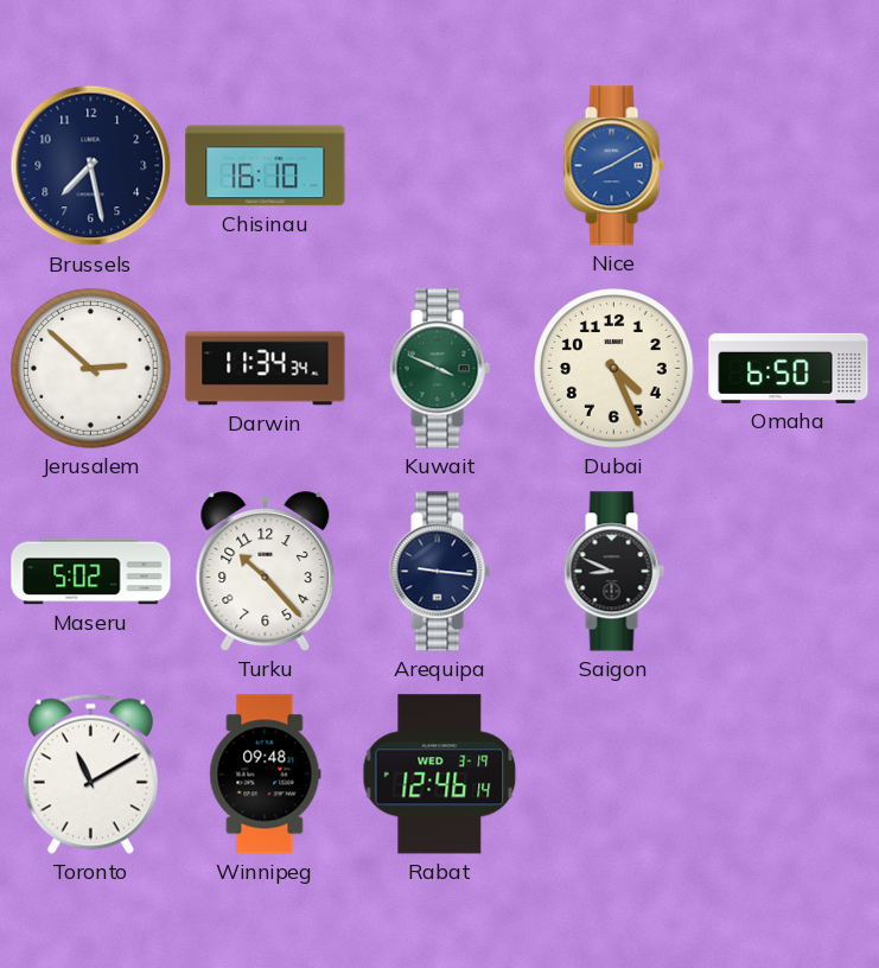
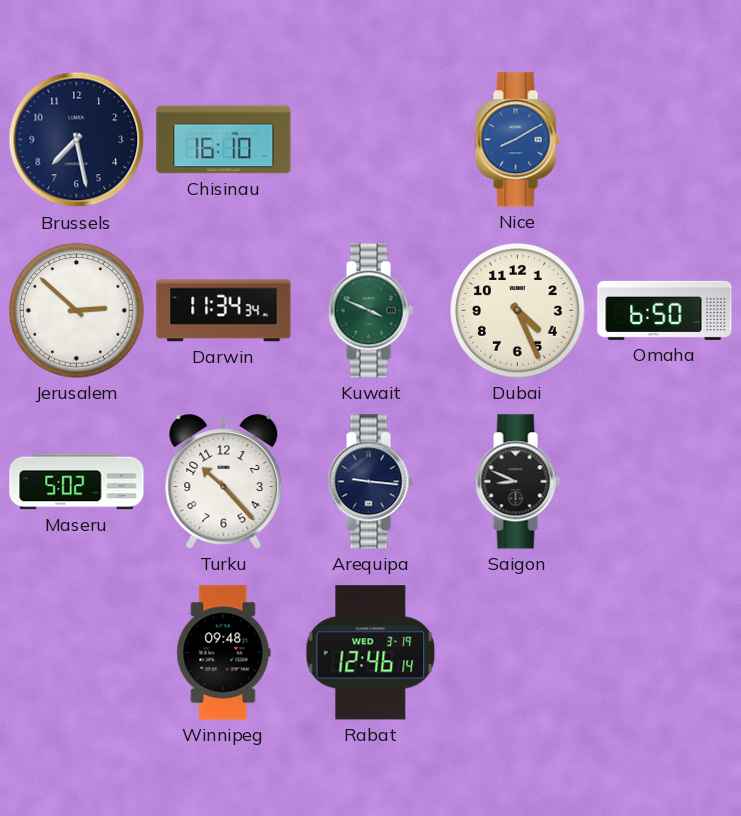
Toronto: 11:10 -> none (90, 773)
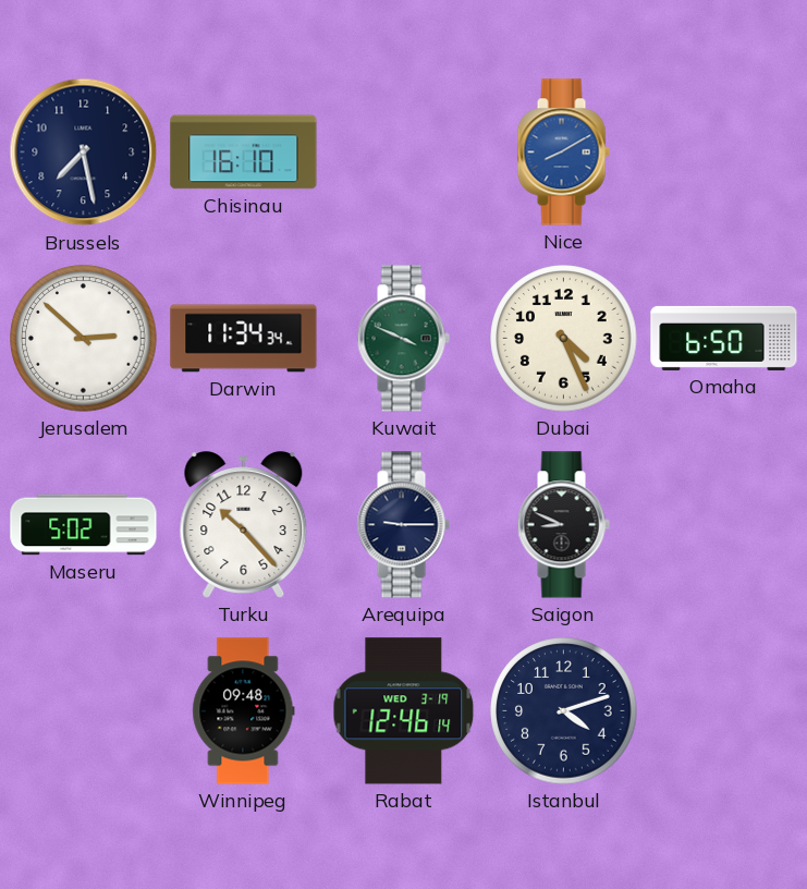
Arequipa: 9:16 -> 9:15 (403, 525)
Istanbul: none -> 4:12 (564, 711)
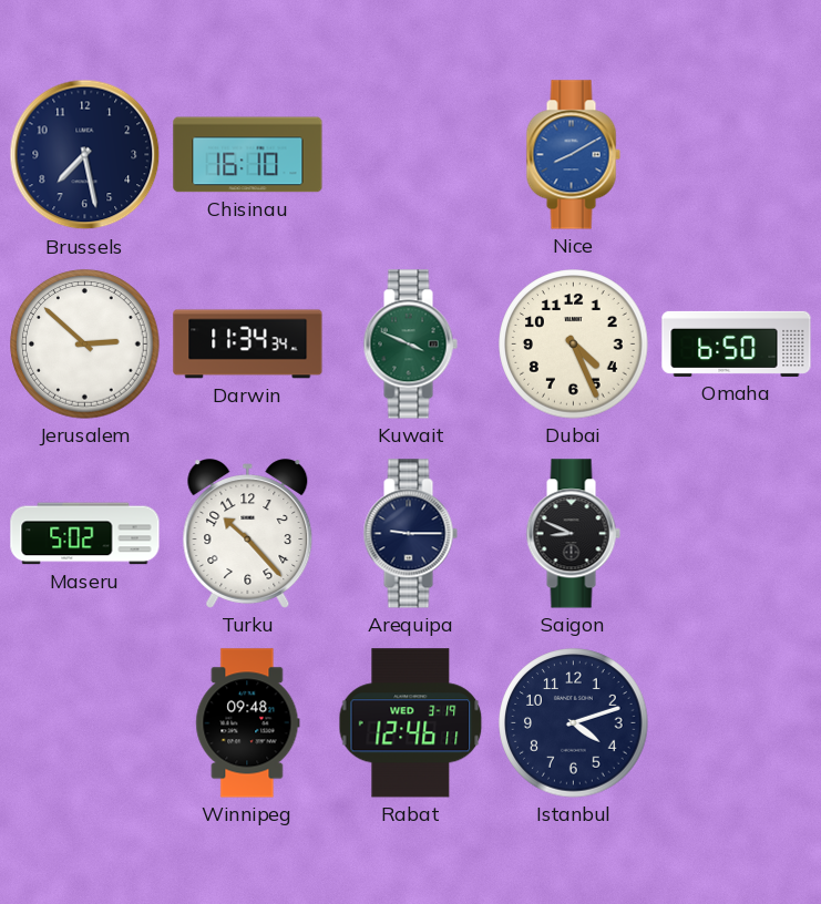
Rabat: 12:46:14 -> 12:46:11 (411, 723)
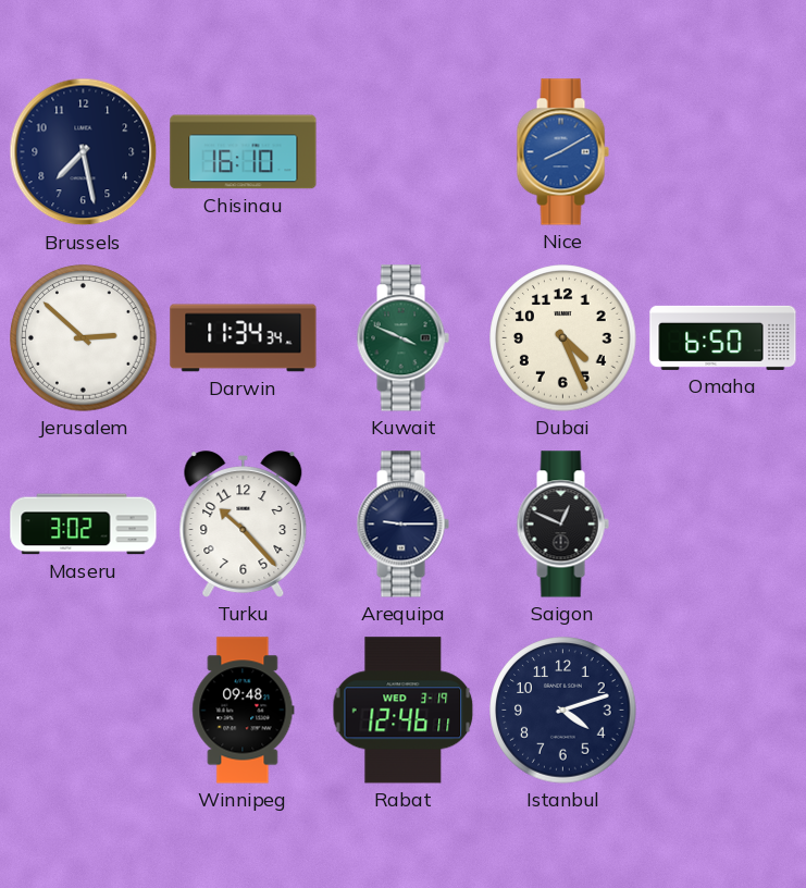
Maseru: 5:02 -> 3:02 (84, 525)
Saigon: 8:49 -> 12:49 (562, 525)
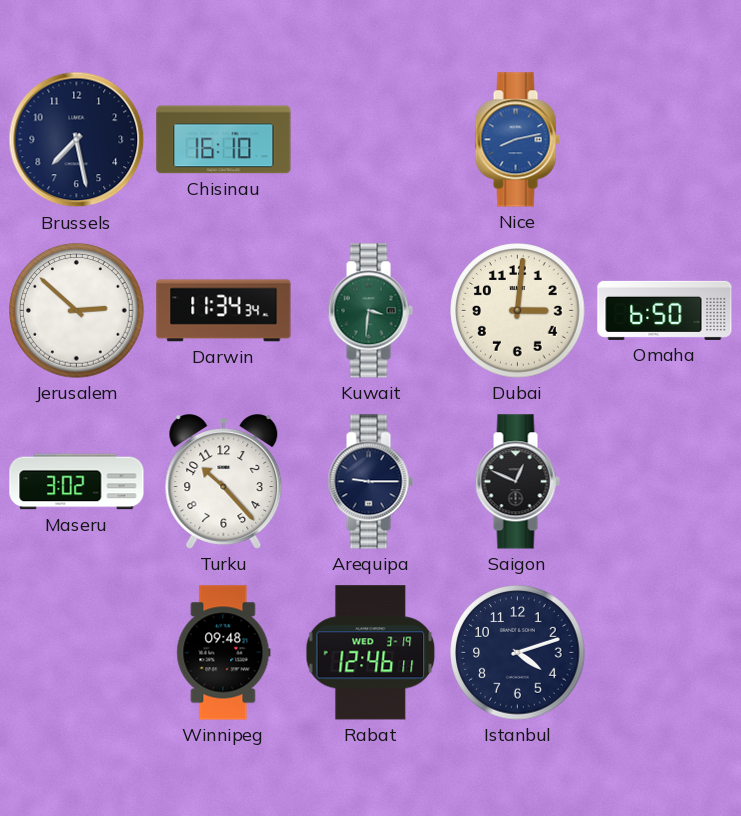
Nice: 8:10 -> 8:13 (517, 140)
Kuwait: 3:49 -> 3:31 (370, 311)
Dubai: 4:26 -> 3:01 (518, 311)
